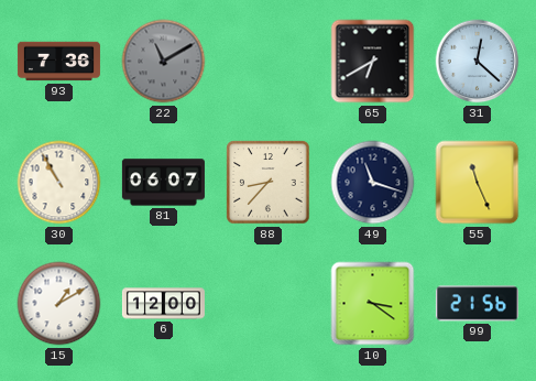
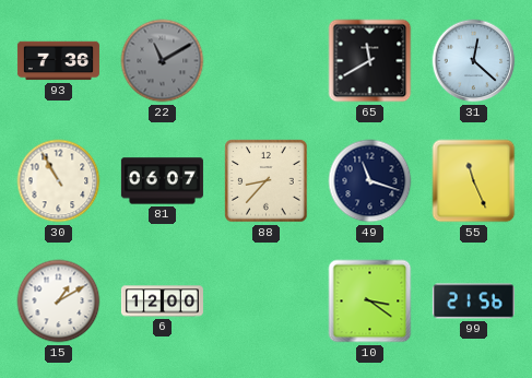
65: 6:40 -> 11:40 (370, 61)
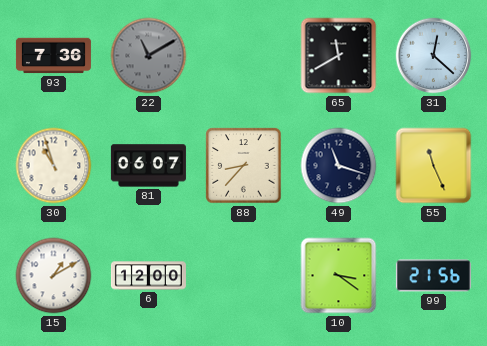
30: 10:55 -> 10:57 (54, 166)
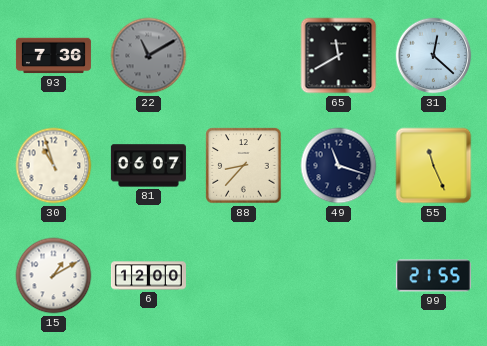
10: 3:21 -> none (339, 276)
99: 21:56 -> 21:55 (433, 276)
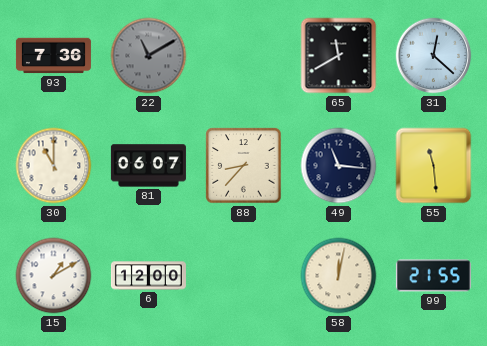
30: 10:57 -> 11:00 (54, 166)
49: 11:18 -> 11:16 (339, 166)
55: 11:26 -> 11:29 (434, 166)
58: none -> 12:02 (339, 276)
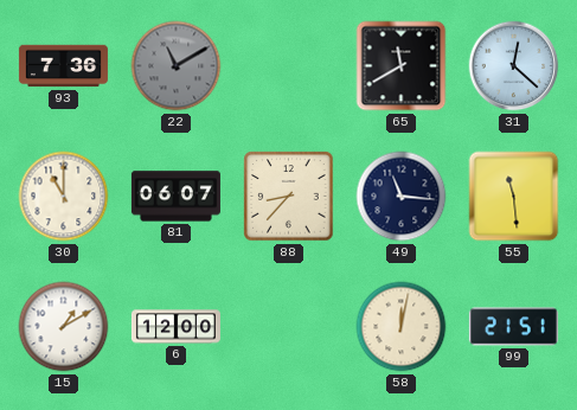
99: 21:55 -> 21:51 (513, 327)
